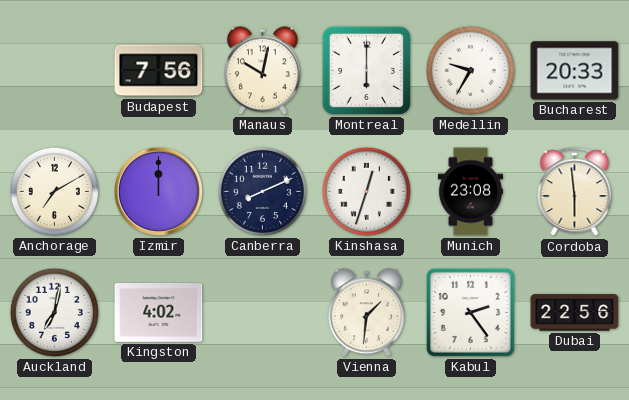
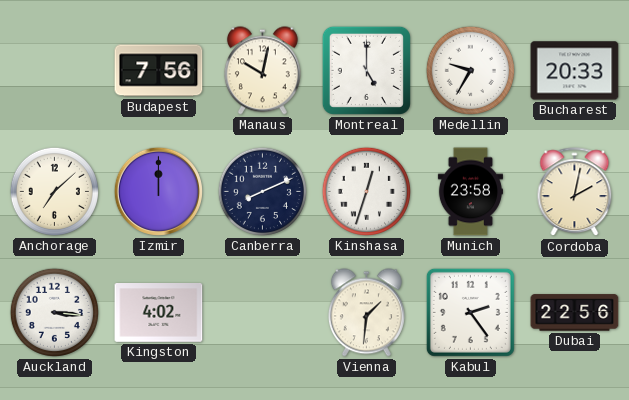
Montreal: 6:00 -> 5:00 (366, 70)
Anchorage: 7:10 -> 7:08 (54, 191)
Munich: 23:08 -> 23:58 (470, 192)
Cordoba: 5:59 -> 2:02 (575, 192)
Auckland: 7:02 -> 3:16 (54, 312)
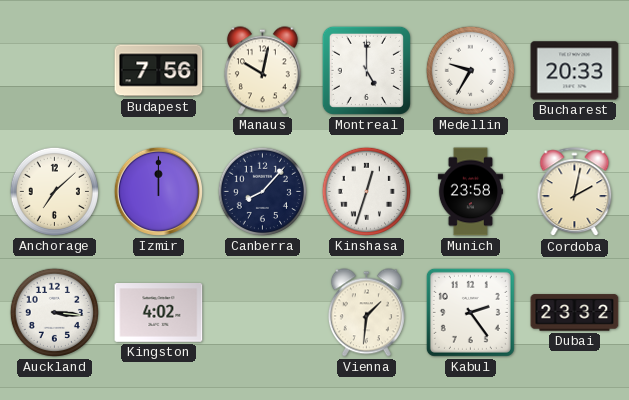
Canberra: 8:11 -> 8:07 (262, 191)
Dubai: 22:56 -> 23:32 (575, 313)
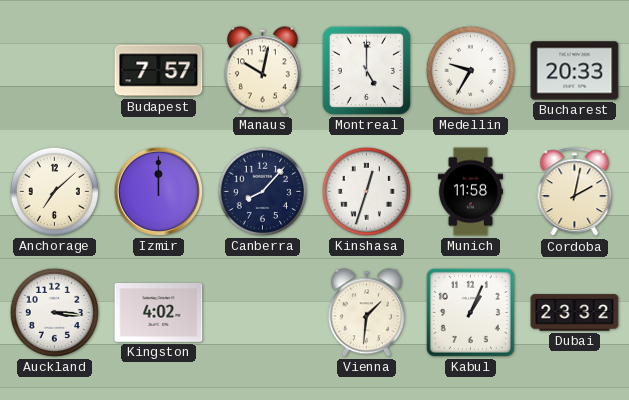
Budapest: 7:56 -> 7:57 (159, 71)
Munich: 23:58 -> 11:58 (470, 192)
Kabul: 2:24 -> 1:04 (470, 312)
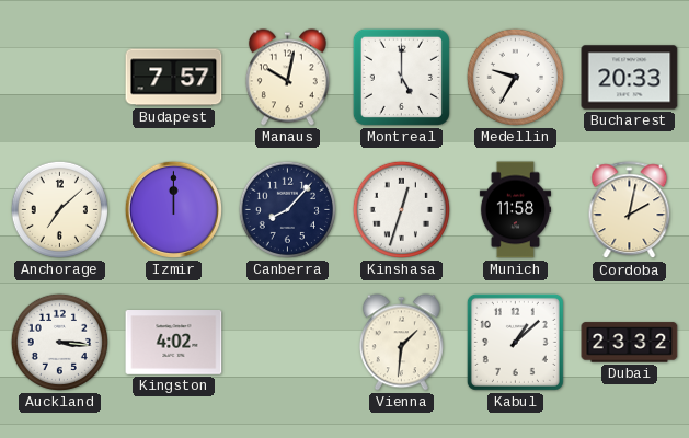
Kabul: 1:04 -> 1:08 (515, 342)
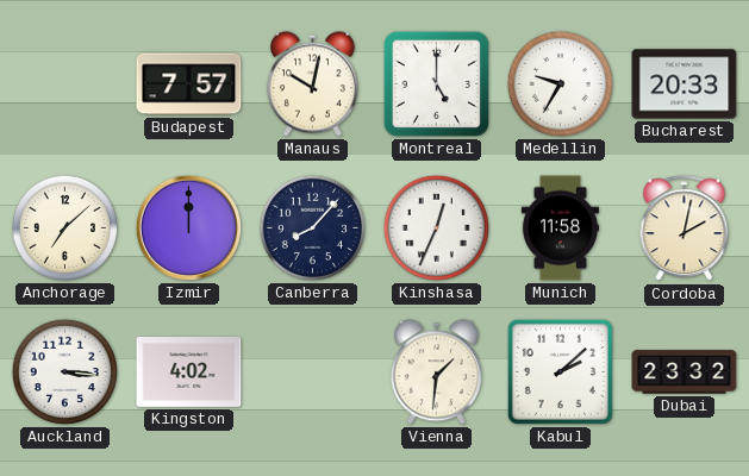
Kinshasa: 12:33 -> 12:34 (436, 227)
Kabul: 1:08 -> 2:08 (560, 371)
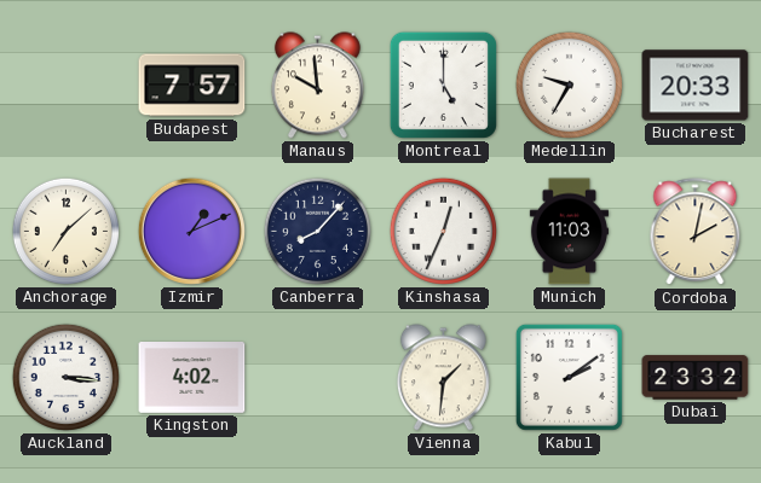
Manaus: 10:02 -> 9:59 (317, 86)
Izmir: 12:00 -> 1:11 (191, 231)
Munich: 11:58 -> 11:03 (569, 232)
Kabul: 2:08 -> 2:09 (569, 377)
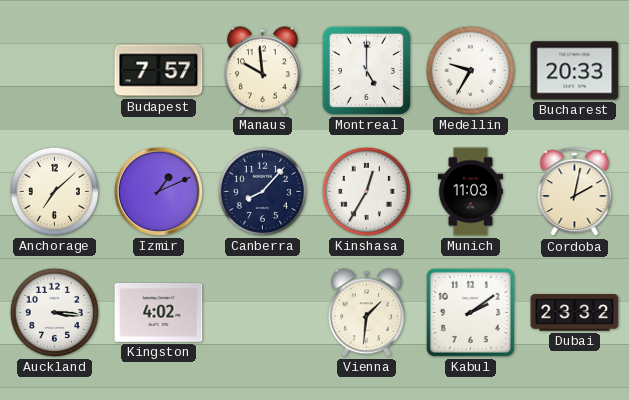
Kinshasa: 12:34 -> 12:35 (366, 191)
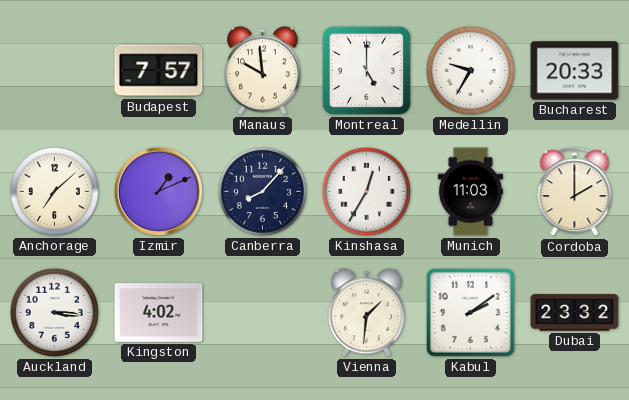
Cordoba: 2:02 -> 2:00 (575, 192)
